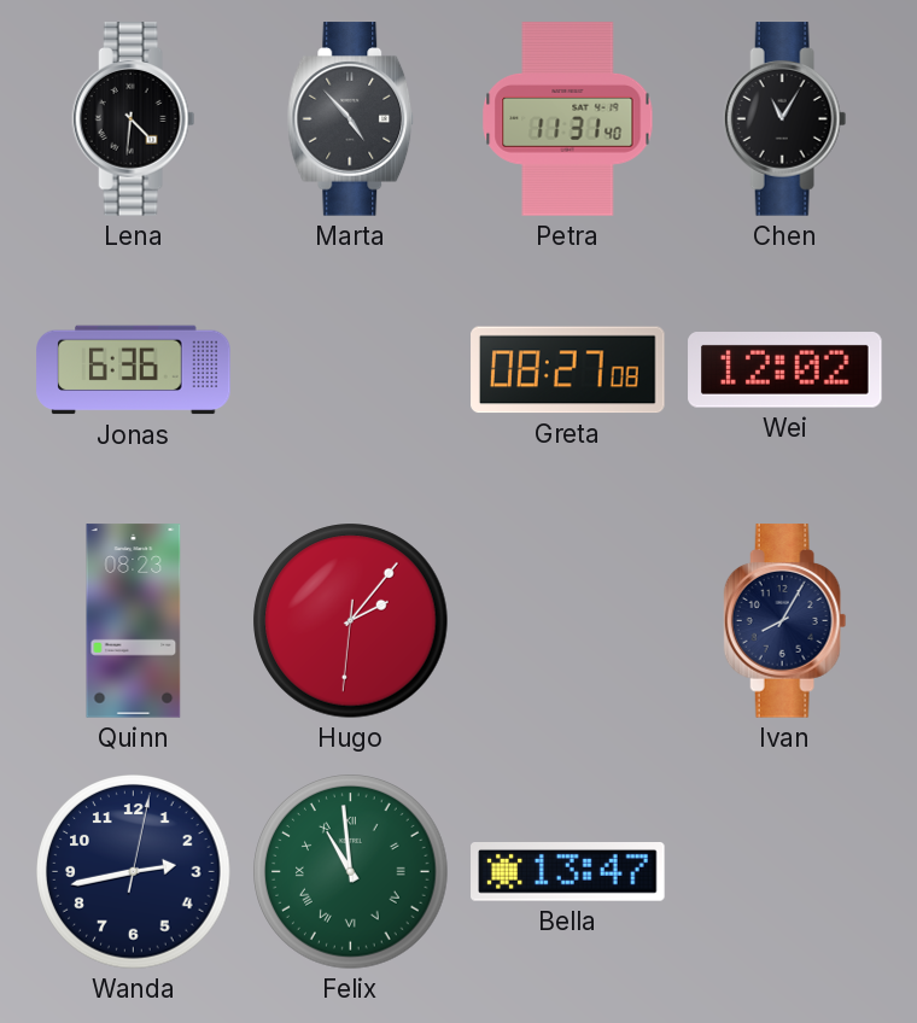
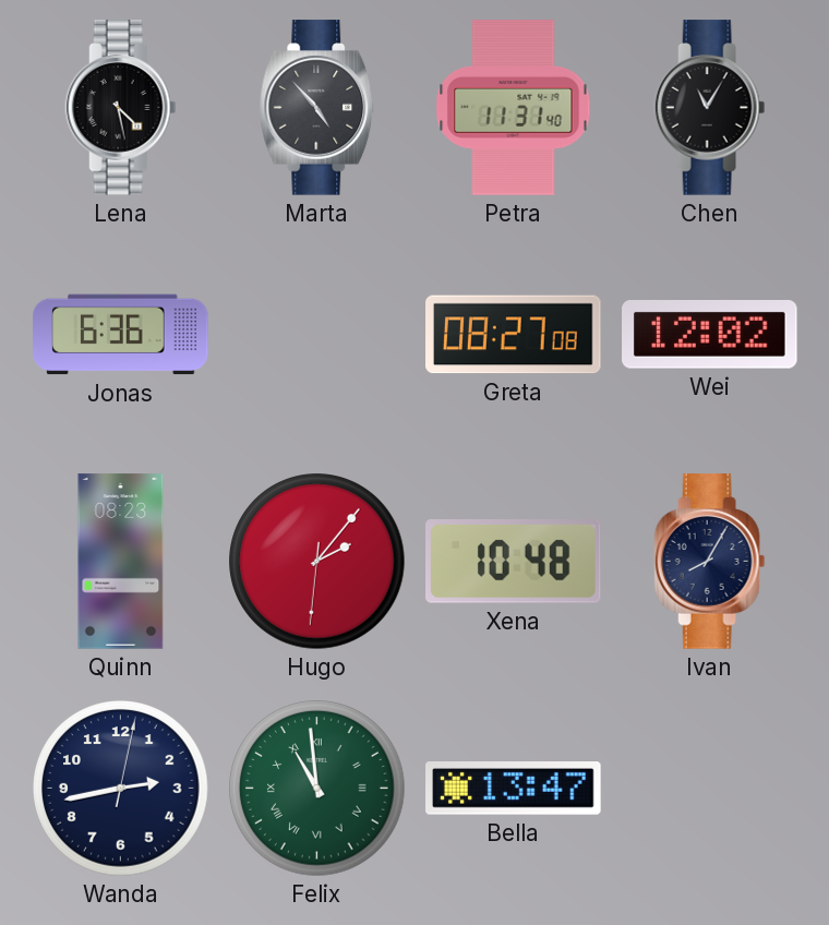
Lena: 4:31 -> 4:28 (121, 108)
Xena: none -> 10:48 (514, 562)
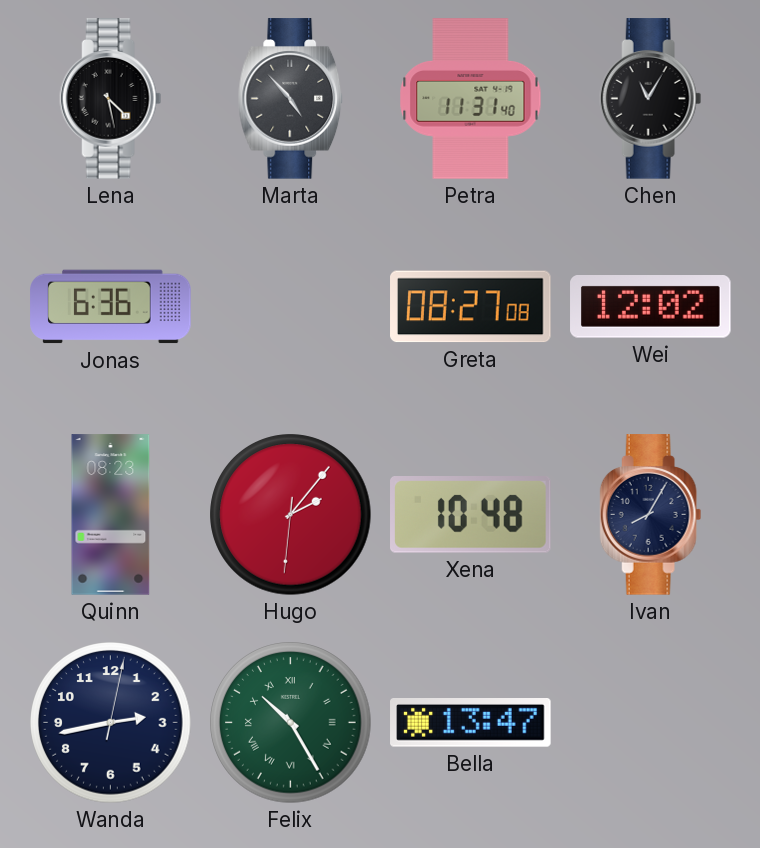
Felix: 10:59 -> 10:25 (291, 723)
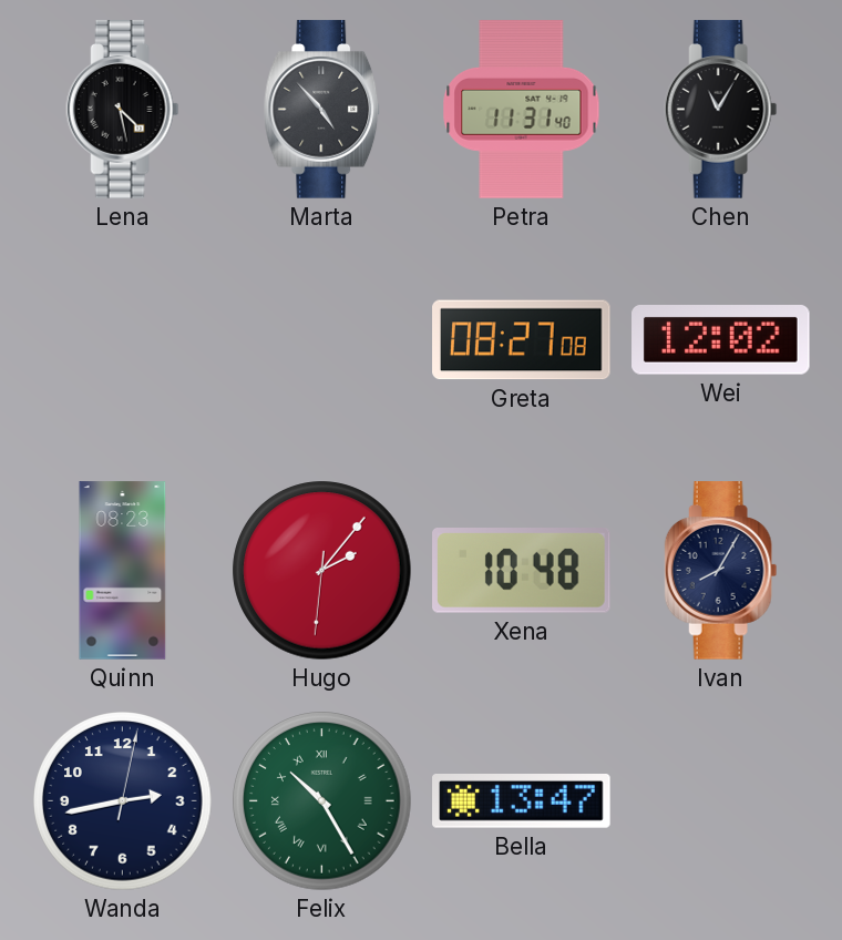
Jonas: 6:36 -> none (111, 307)
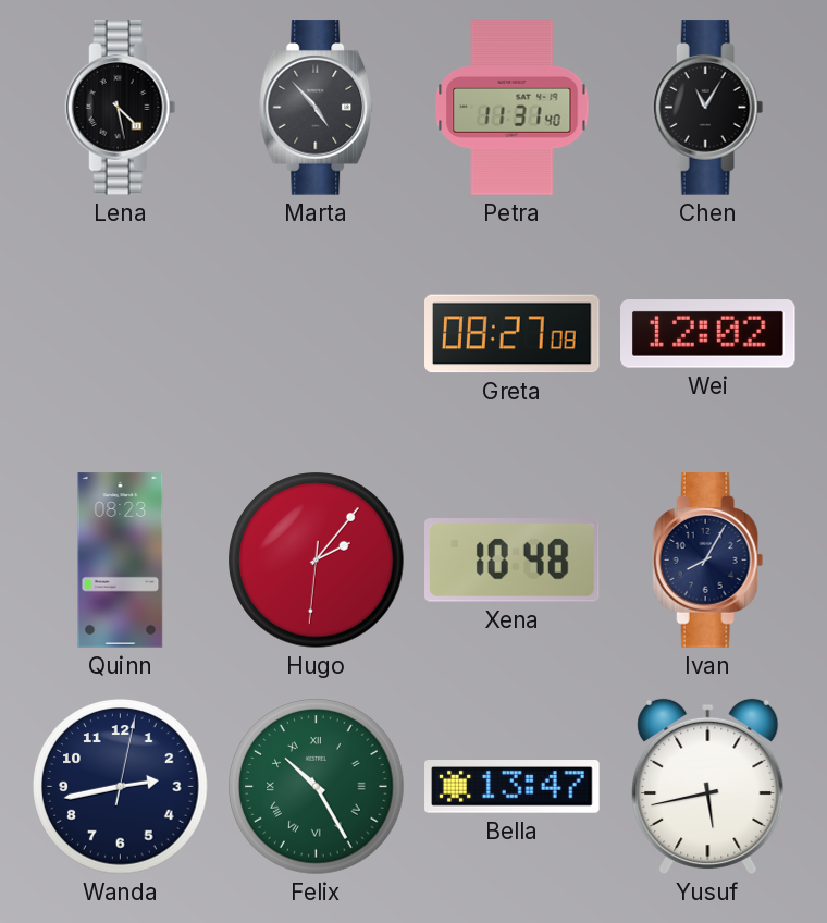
Yusuf: none -> 5:43 (708, 787)
